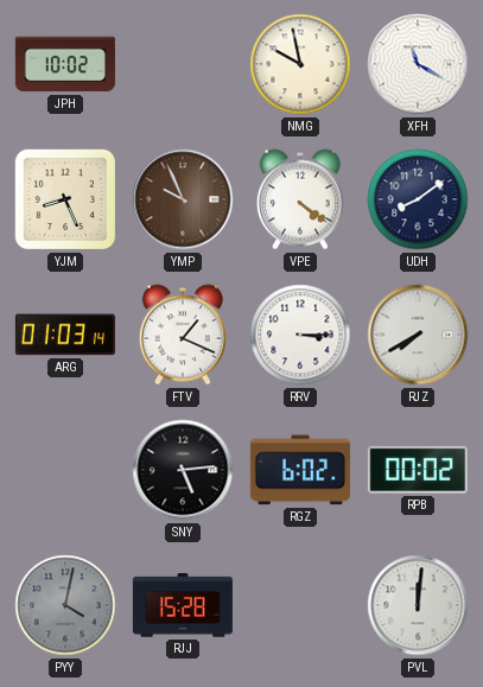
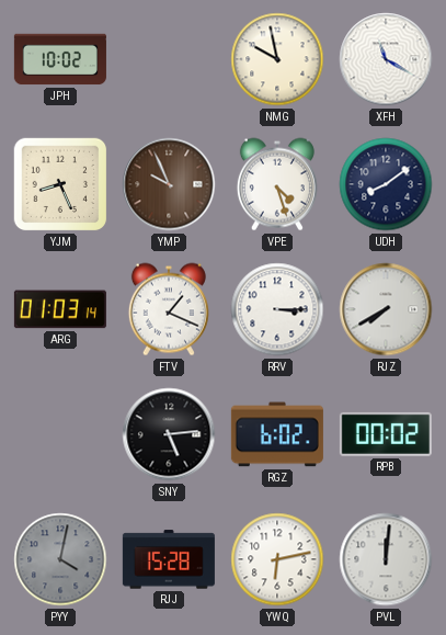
VPE: 4:21 -> 4:27 (277, 184)
YWQ: none -> 6:13 (277, 559)
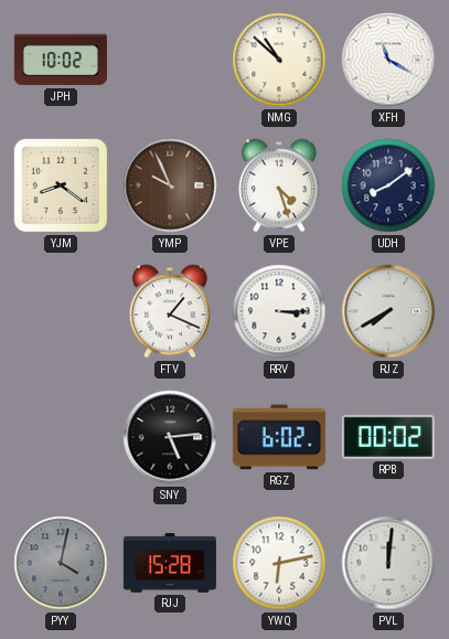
NMG: 9:58 -> 10:52 (279, 60)
YJM: 8:26 -> 8:21 (61, 185)
ARG: 01:03 -> none (60, 309)
